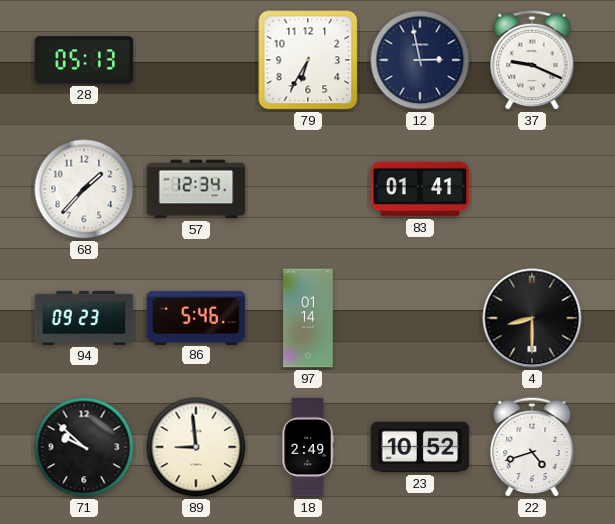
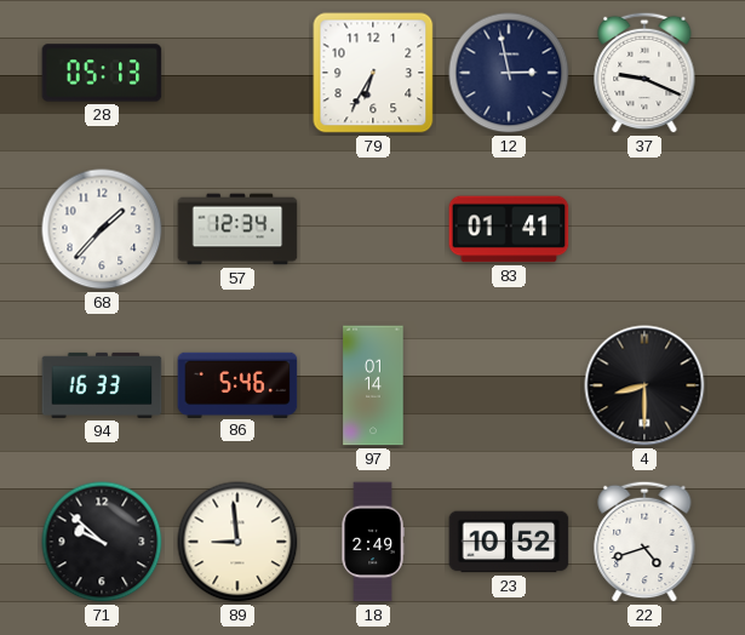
94: 09:23 -> 16:33 (102, 385)
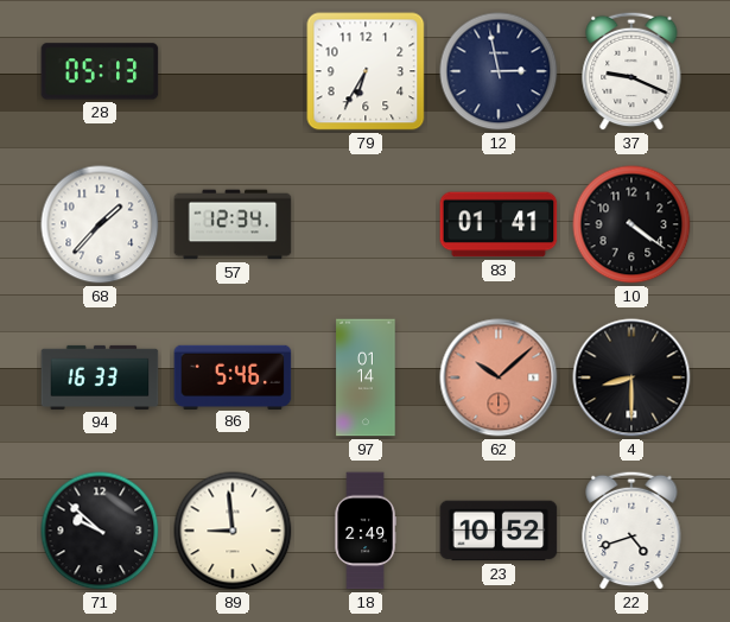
10: none -> 4:21 (631, 224)
62: none -> 10:08 (499, 377)
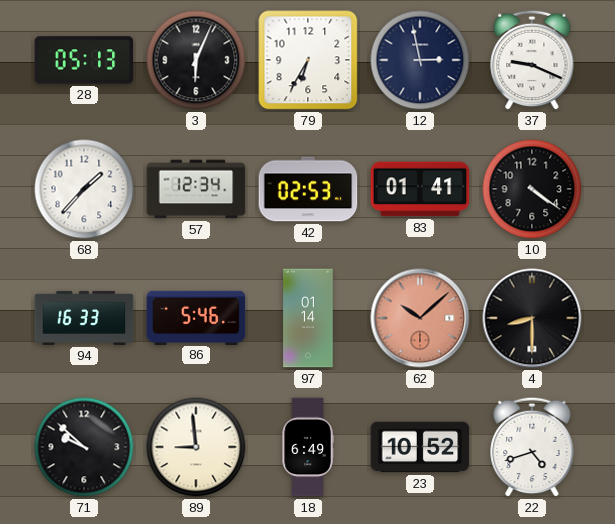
3: none -> 6:04 (196, 60)
42: none -> 02:53 (308, 189)
18: 2:49 -> 6:49 (308, 447)
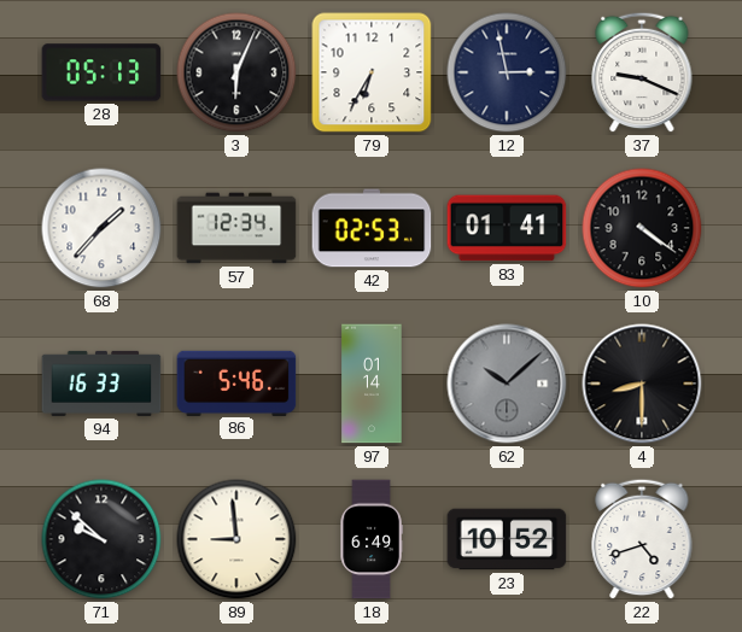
62 dial: salmon -> grey (507, 384)
